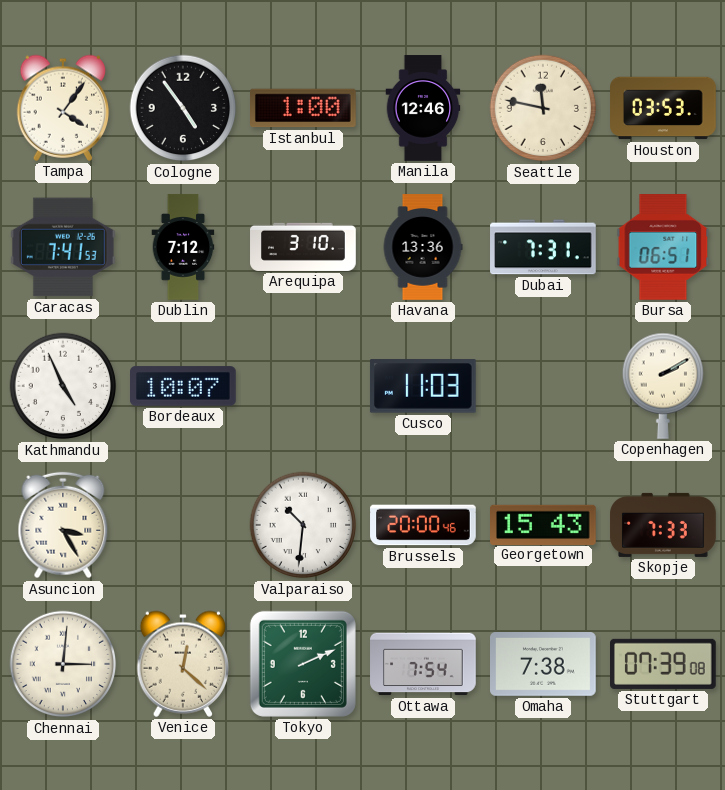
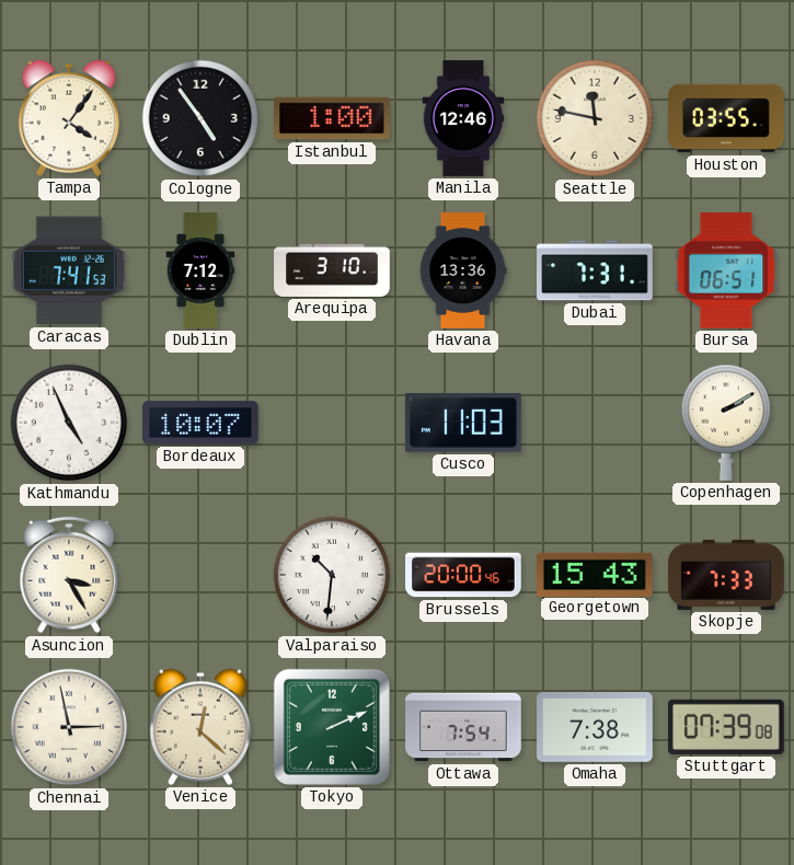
Houston: 03:53 -> 03:55 (726, 118)
Chennai: 3:01 -> 2:58 (69, 727)
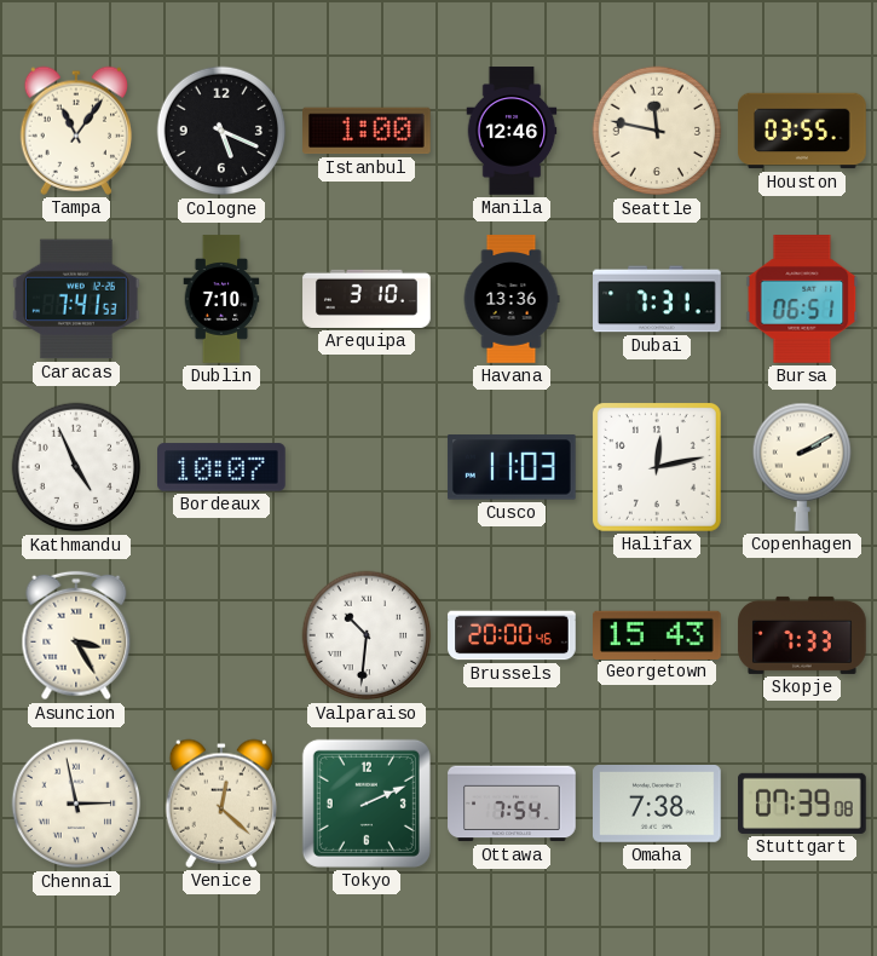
Tampa: 4:06 -> 11:06 (76, 131)
Cologne: 4:54 -> 5:19 (221, 131)
Dublin: 7:12 -> 7:10 (221, 299)
Halifax: none -> 12:13 (657, 467)
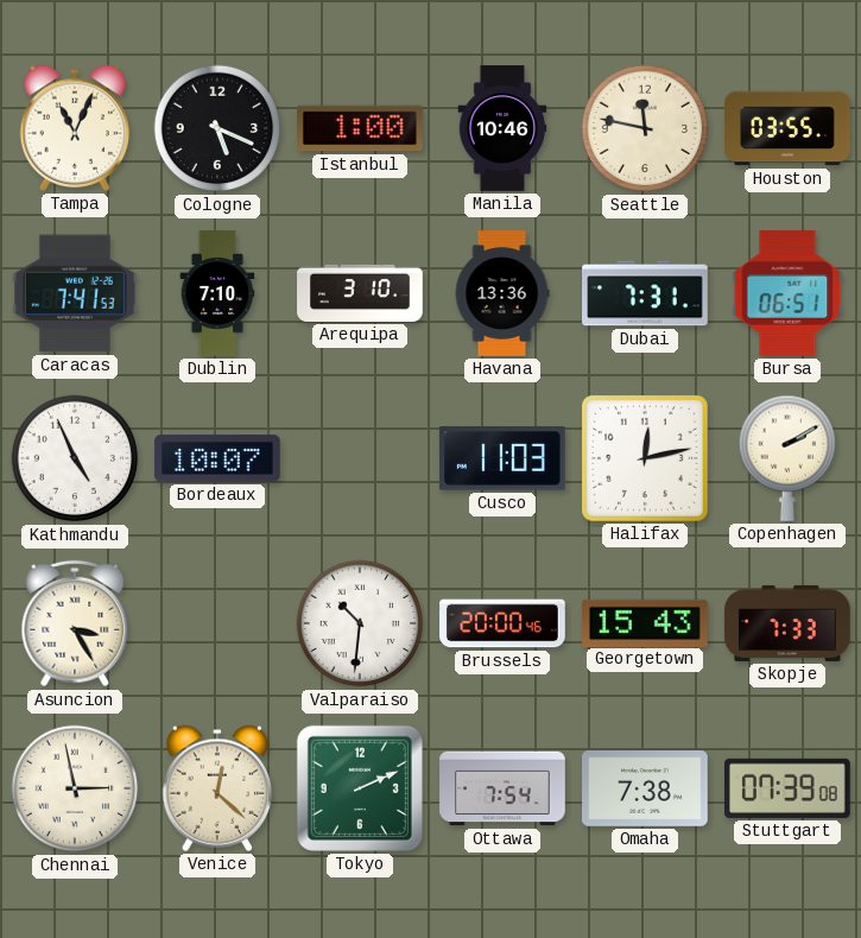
Tampa: 11:06 -> 11:04 (75, 128)
Manila: 12:46 -> 10:46 (502, 128)
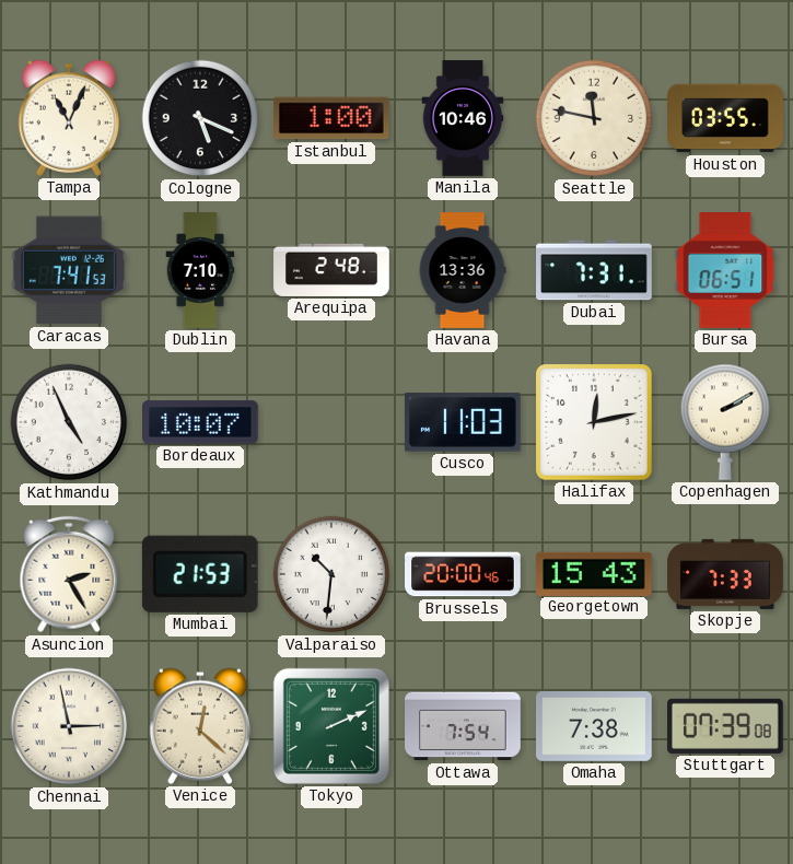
Arequipa: 3:10 -> 2:48 (331, 270)
Asuncion: 3:25 -> 2:25 (69, 574)
Mumbai: none -> 21:53 (200, 574)
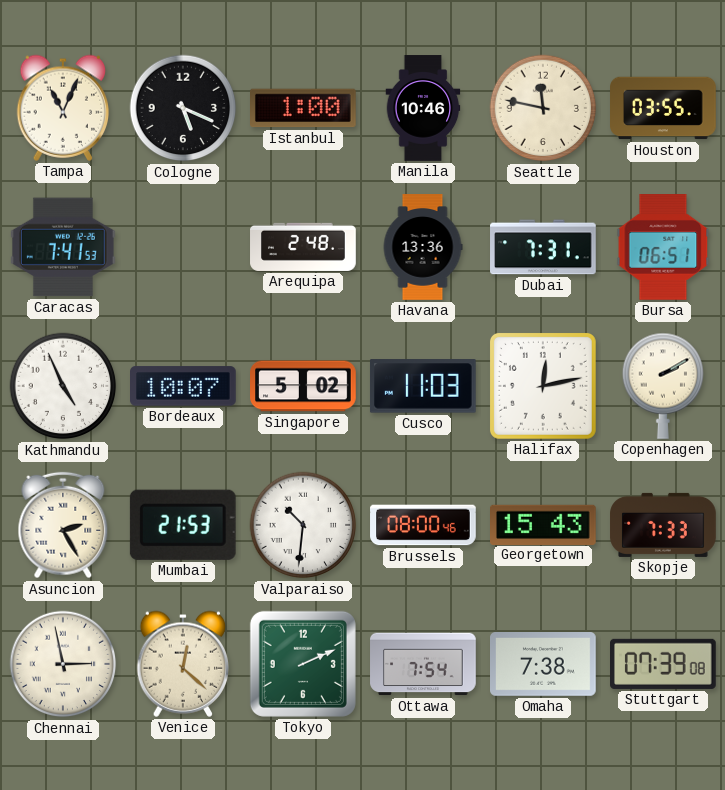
Dublin: 7:10 -> none (200, 270)
Singapore: none -> 5:02 (303, 386)
Brussels: 20:00 -> 08:00 (423, 525)
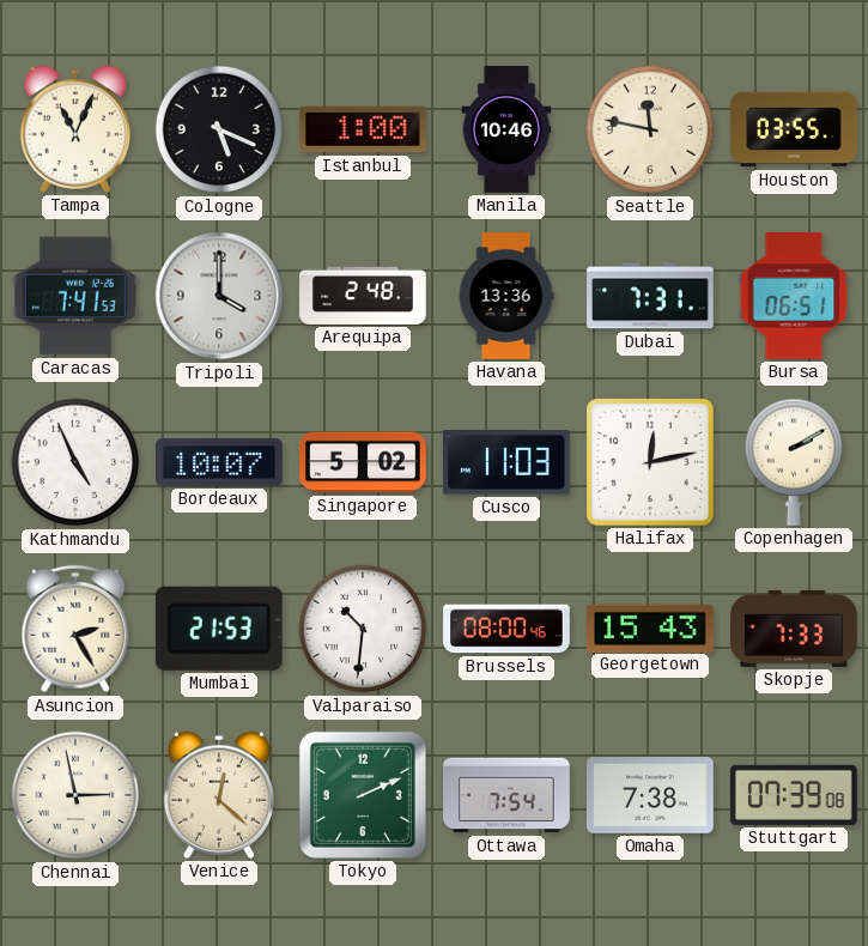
Tripoli: none -> 4:00 (219, 296)
